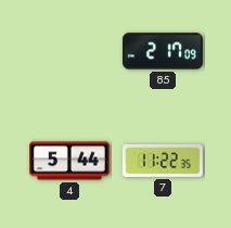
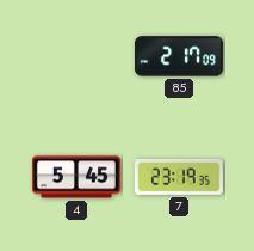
4: 5:44 -> 5:45 (78, 177)
7: 11:22 -> 23:19 (179, 177)
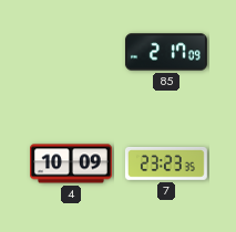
4: 5:45 -> 10:09 (72, 164)
7: 23:19 -> 23:23 (166, 164)
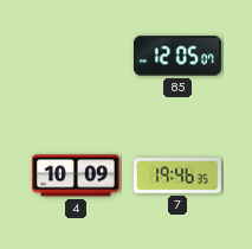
85: 2:17 -> 12:05 (177, 56)
7: 23:23 -> 19:46 (177, 175)
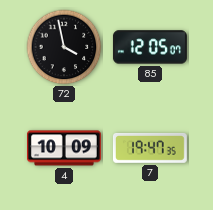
72: none -> 3:58 (64, 47)
7: 19:46 -> 19:47 (150, 148)
